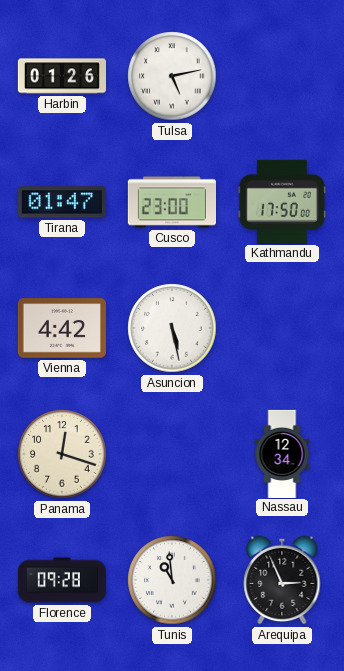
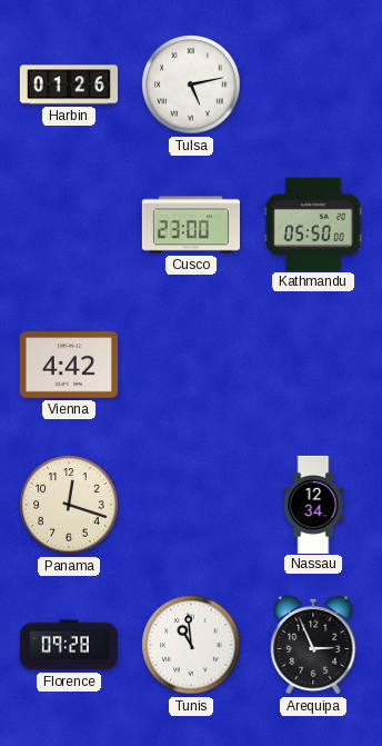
Tirana: 01:47 -> none (62, 202)
Kathmandu: 17:50 -> 05:50 (313, 223)
Asuncion: 5:28 -> none (172, 328)
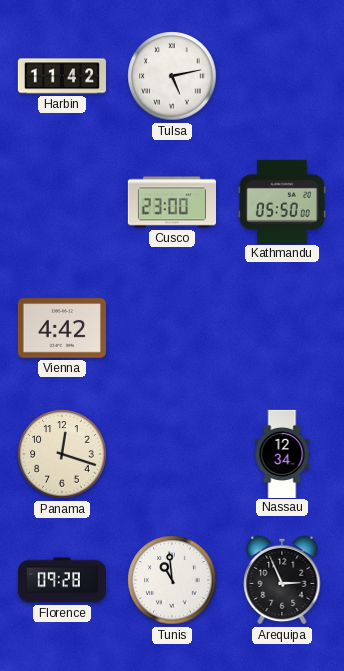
Harbin: 01:26 -> 11:42 (61, 76)
